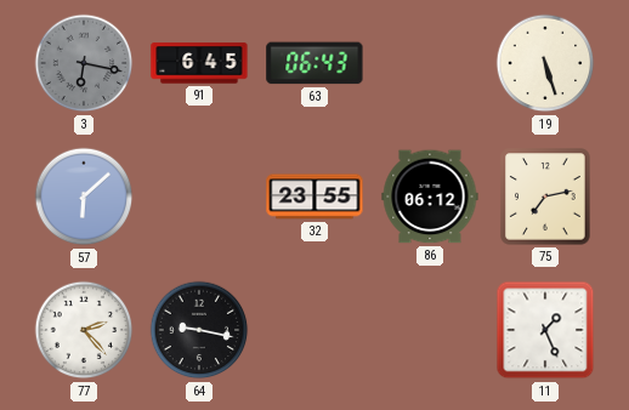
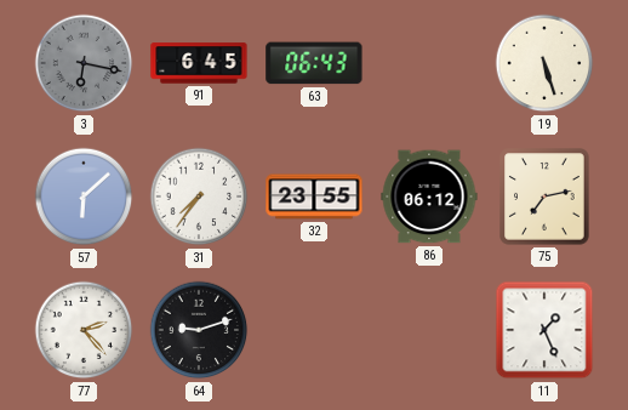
31: none -> 7:36 (199, 197)
64: 9:17 -> 9:12 (199, 330)
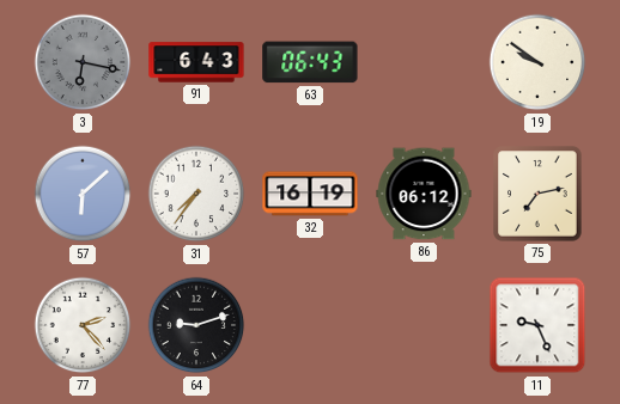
91: 6:45 -> 6:43 (196, 62)
19: 5:27 -> 9:51 (537, 62)
32: 23:55 -> 16:19 (310, 194)
11: 1:26 -> 9:26 (537, 325)
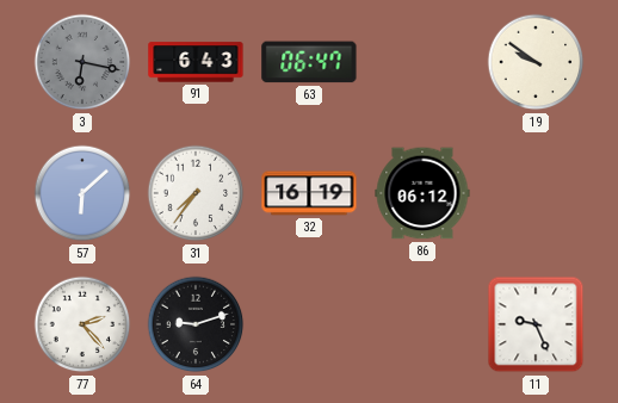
63: 06:43 -> 06:47 (309, 62)
75: 7:13 -> none (537, 194)
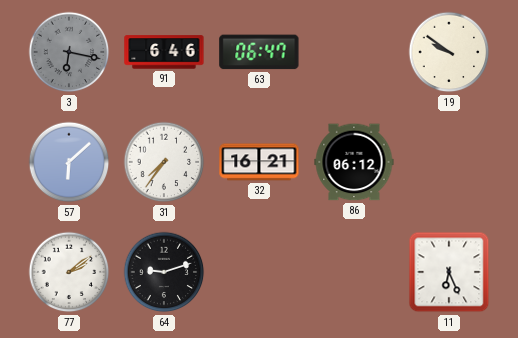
91: 6:43 -> 6:46 (164, 52)
32: 16:19 -> 16:21 (259, 162)
77: 2:23 -> 2:09 (69, 272)
11: 9:26 -> 6:26 (449, 272)
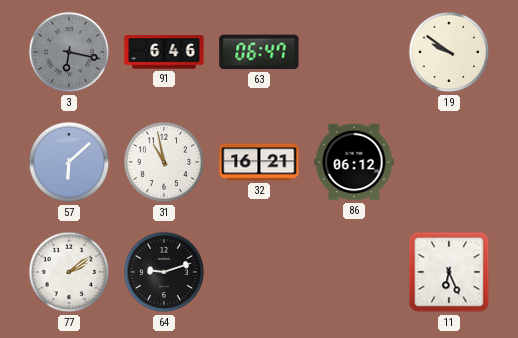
31: 7:36 -> 10:58 (164, 162)
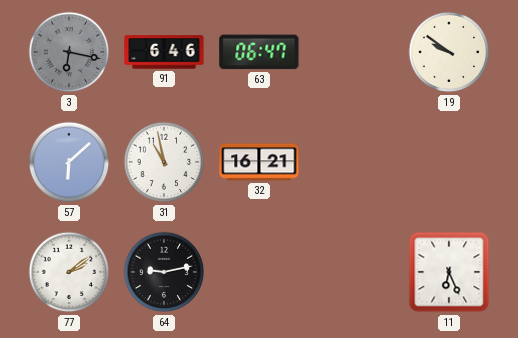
86: 06:12 -> none (354, 162)
64: 9:12 -> 9:13 (164, 272)
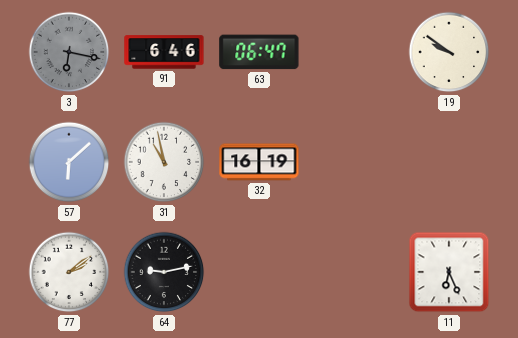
32: 16:21 -> 16:19 (259, 162)
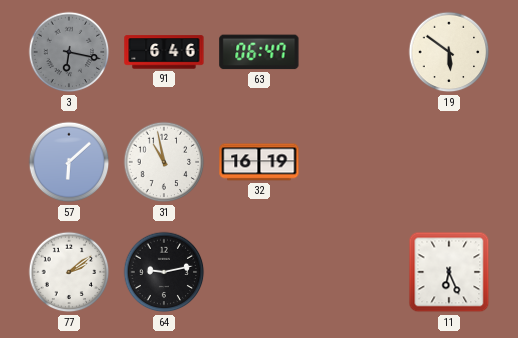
19: 9:51 -> 5:51 (449, 52)
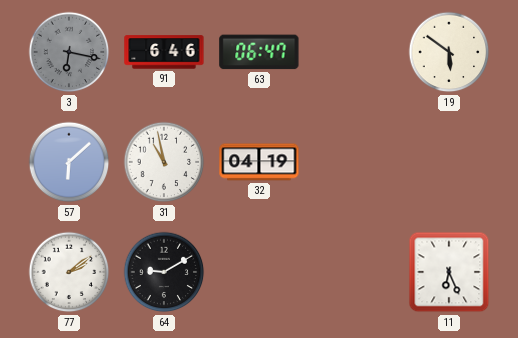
32: 16:19 -> 04:19 (259, 162)
64: 9:13 -> 9:10 (164, 272)
